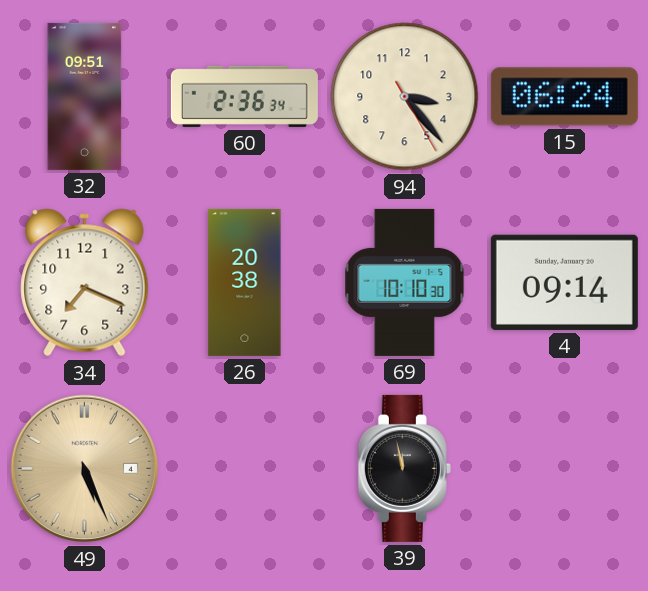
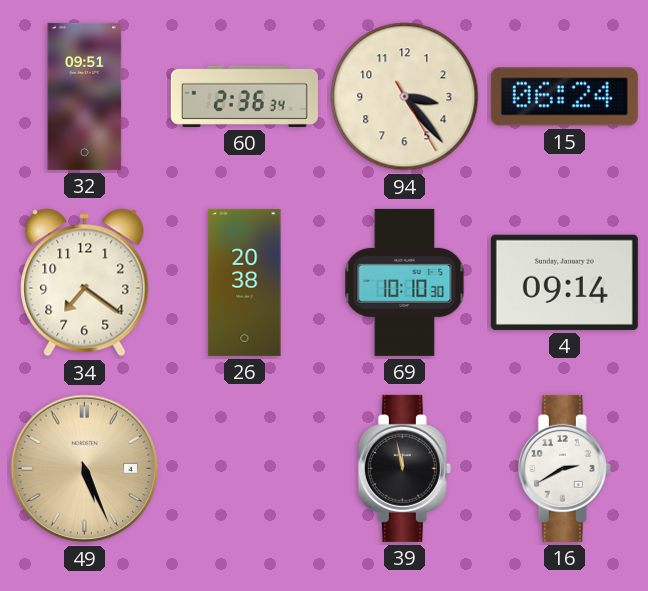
34: 7:19 -> 7:21 (85, 283)
16: none -> 2:40 (564, 468)
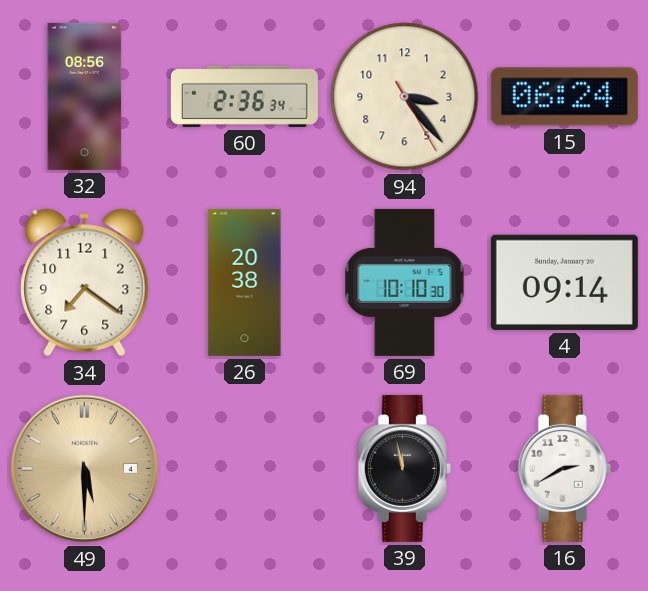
32: 09:51 -> 08:56 (85, 96)
49: 5:26 -> 5:30 (85, 469)
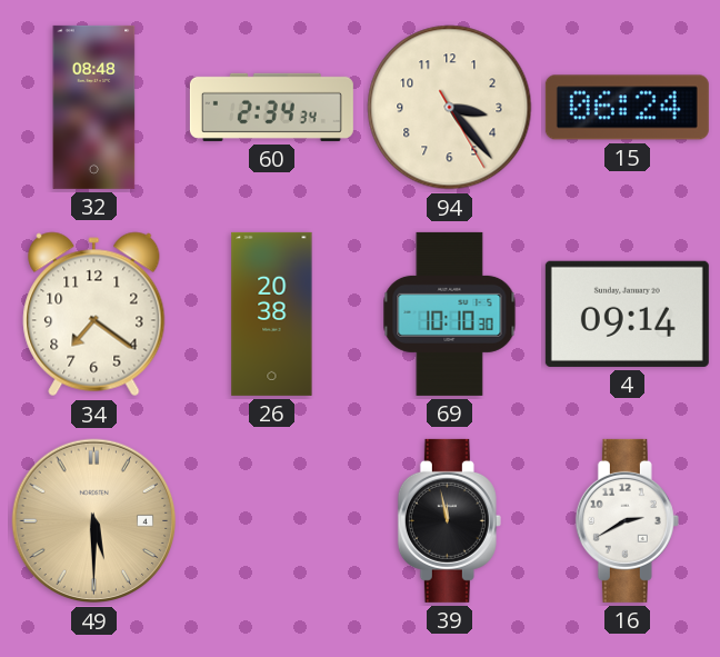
32: 08:56 -> 08:48 (94, 107)
60: 2:36 -> 2:34 (271, 107)
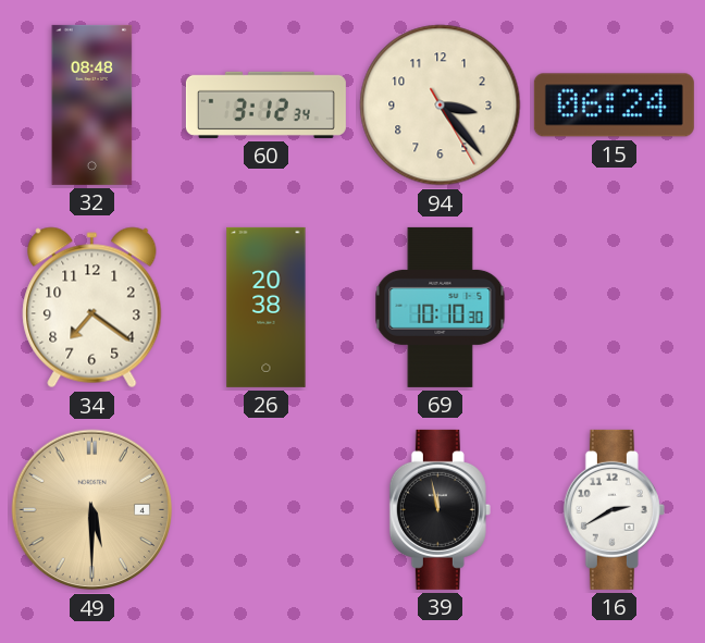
60: 2:34 -> 3:12 (265, 104)
4: 09:14 -> none (627, 313)
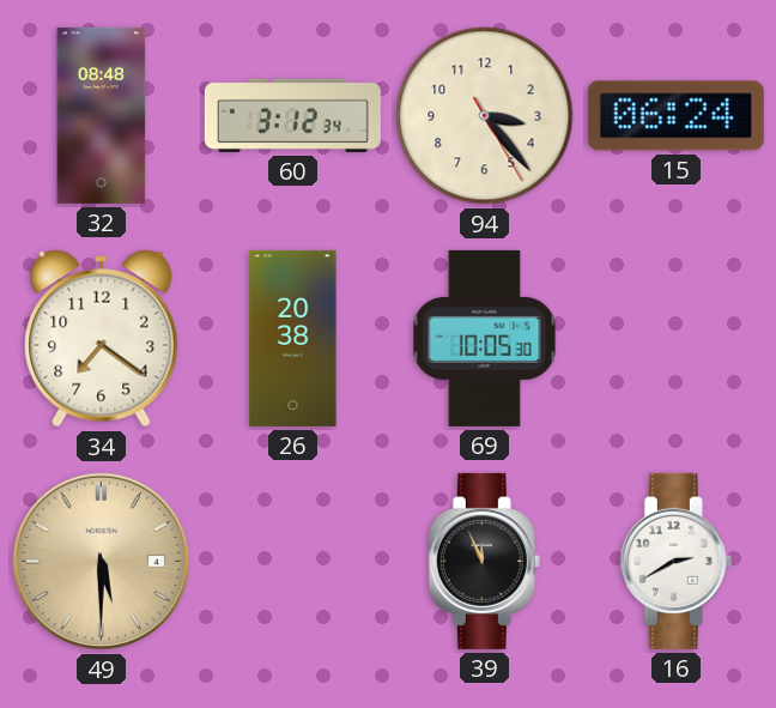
69: 10:10 -> 10:05 (485, 338)
39: 11:58 -> 11:56 (484, 561)
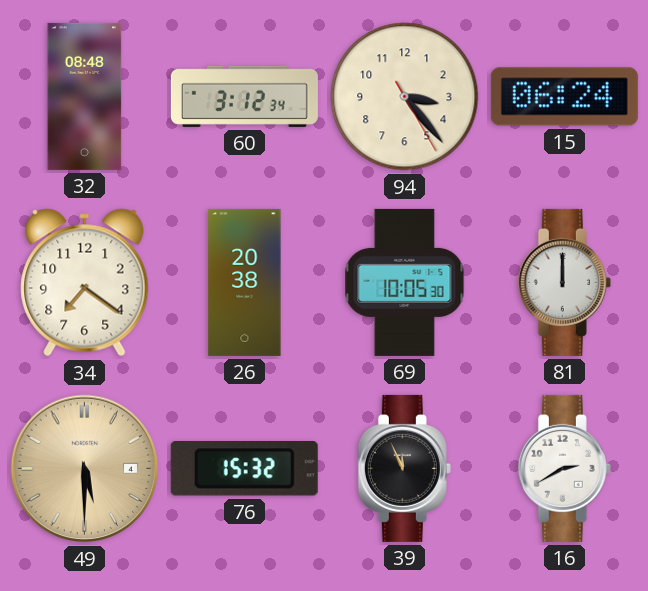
81: none -> 12:00 (564, 282)
76: none -> 15:32 (244, 469)
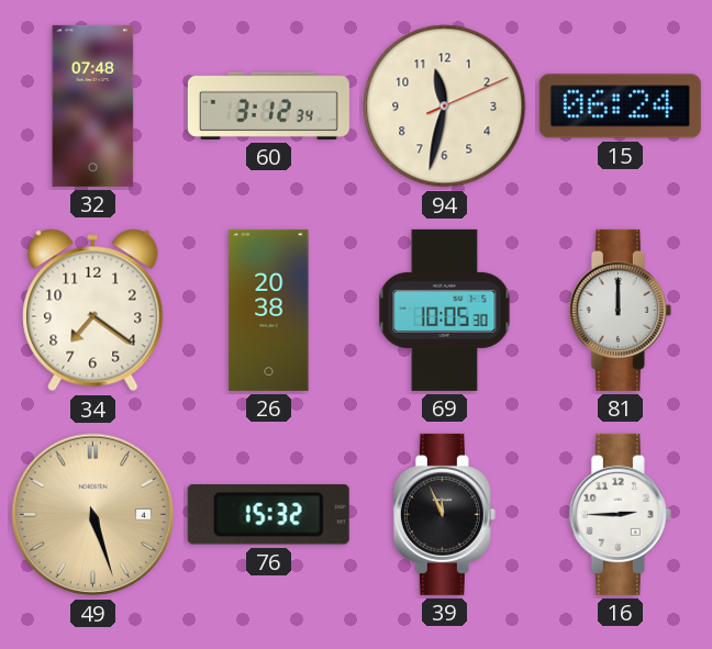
32: 08:48 -> 07:48 (93, 105)
94: 3:23 -> 11:32 (445, 107)
49: 5:30 -> 5:27 (93, 515)
16: 2:40 -> 2:45 (620, 514)
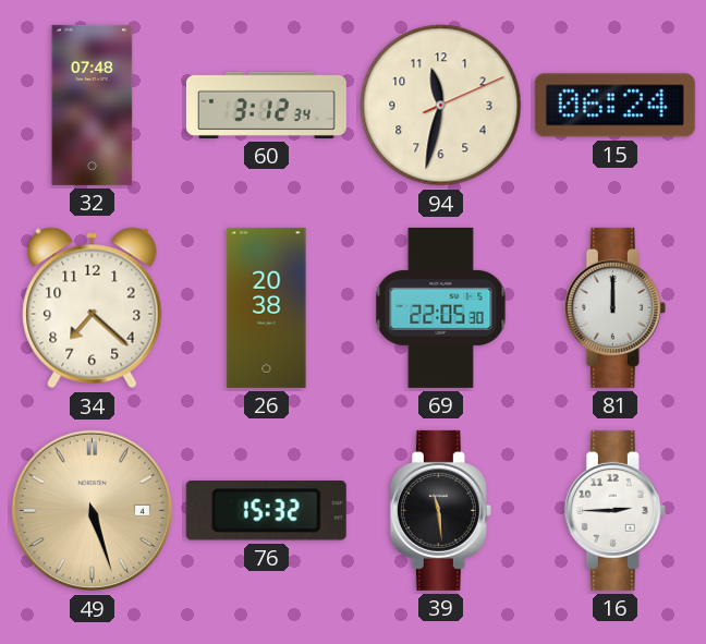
34: 7:21 -> 7:22 (93, 308)
69: 10:05 -> 22:05 (441, 307)
39: 11:56 -> 11:29 (440, 510)
